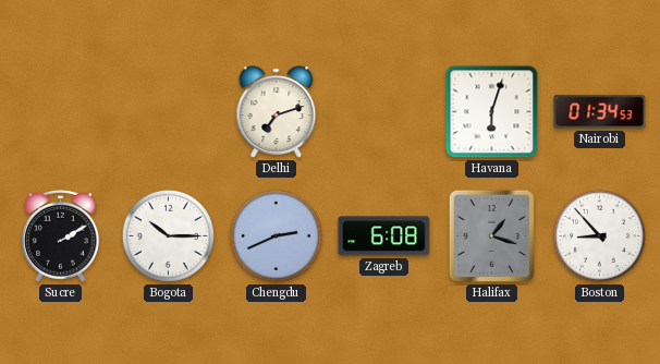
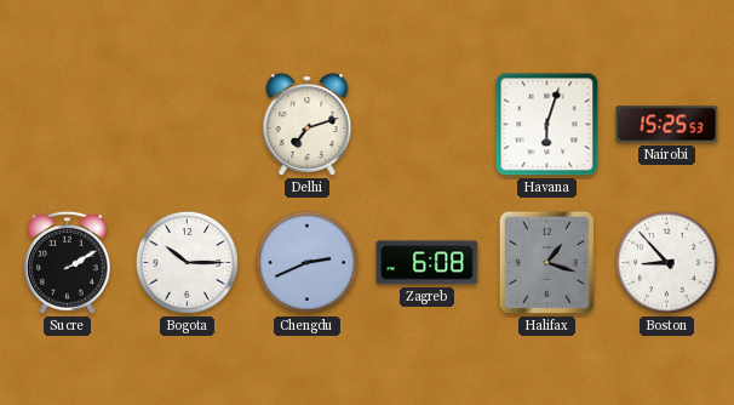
Nairobi: 01:34 -> 15:25 (667, 125)
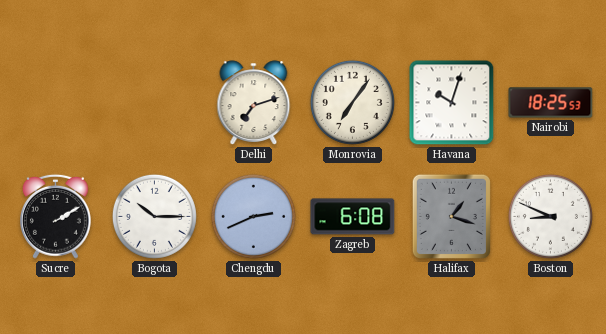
Monrovia: none -> 7:06 (352, 102)
Havana: 6:03 -> 10:03 (452, 103)
Nairobi: 15:25 -> 18:25 (551, 103)
Boston: 8:53 -> 8:49 (550, 216)
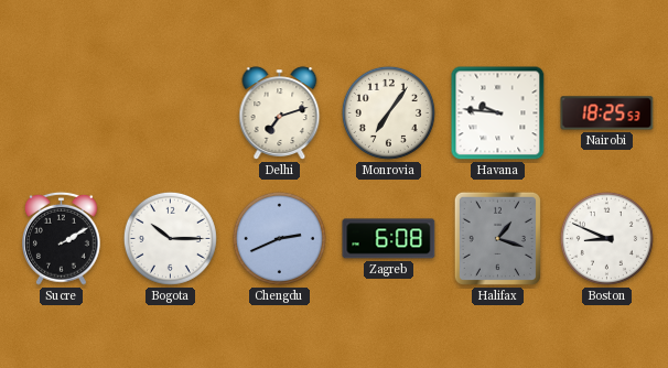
Havana: 10:03 -> 9:46 (498, 113)
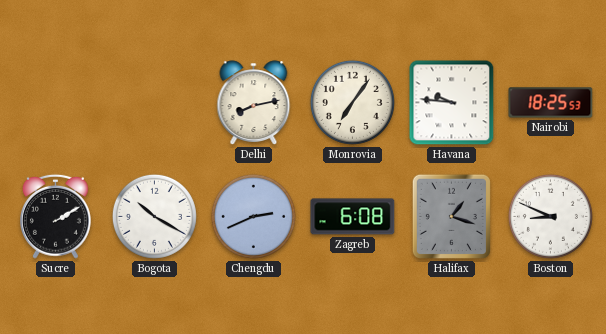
Delhi: 7:12 -> 8:13 (254, 103)
Bogota: 10:15 -> 10:20 (154, 216)
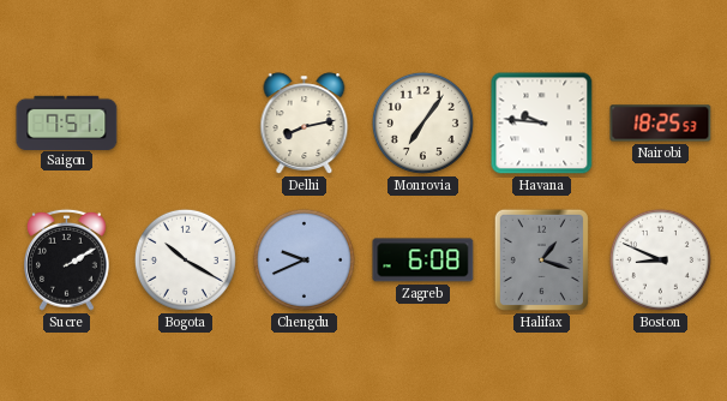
Saigon: none -> 7:51 (67, 122)
Chengdu: 2:41 -> 9:41 (304, 259)
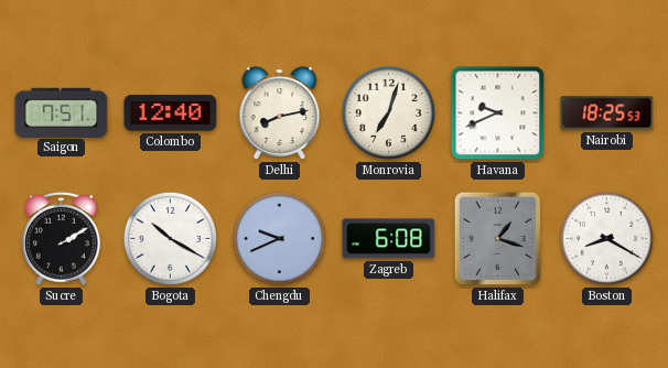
Colombo: none -> 12:40 (171, 113)
Monrovia: 7:06 -> 7:03 (388, 112)
Havana: 9:46 -> 9:41 (498, 113)
Boston: 8:49 -> 8:20 (606, 238)
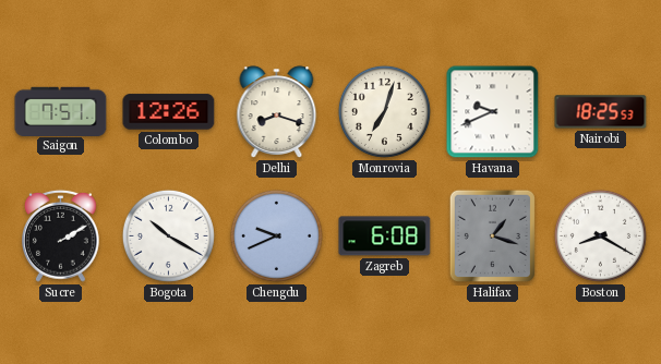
Colombo: 12:40 -> 12:26 (169, 112)
Delhi: 8:13 -> 8:18 (277, 112)
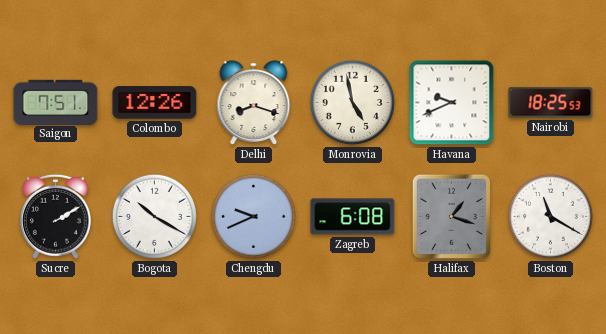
Monrovia: 7:03 -> 4:58 (352, 102)
Boston: 8:20 -> 11:20 (550, 216)
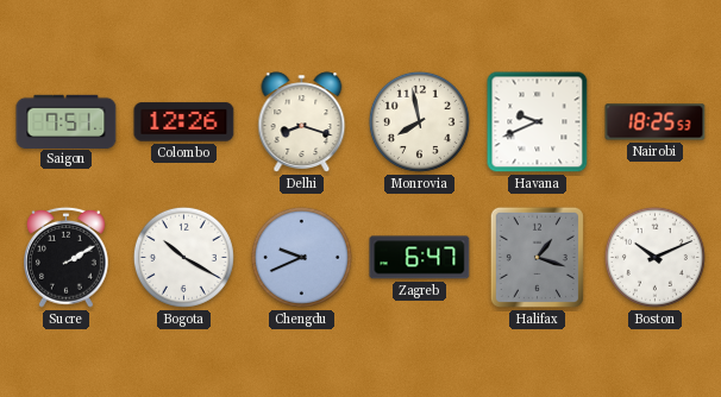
Monrovia: 4:58 -> 7:58 (419, 121)
Zagreb: 6:08 -> 6:47 (420, 258)
Boston: 11:20 -> 10:11 (654, 257)
